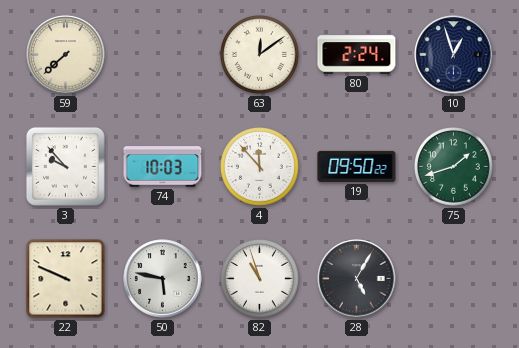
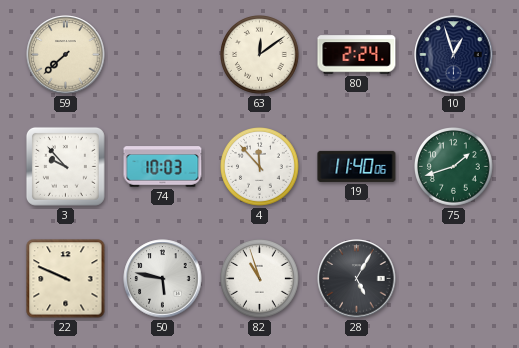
19: 09:50 -> 11:40 (357, 166)
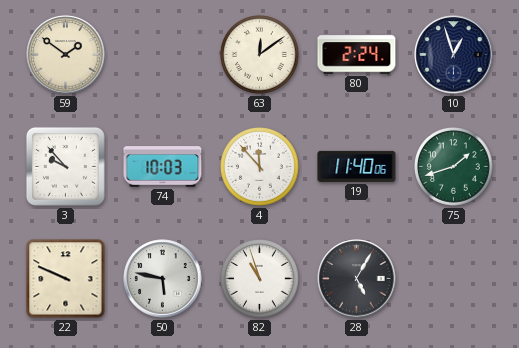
59: 7:38 -> 1:51 (66, 55)
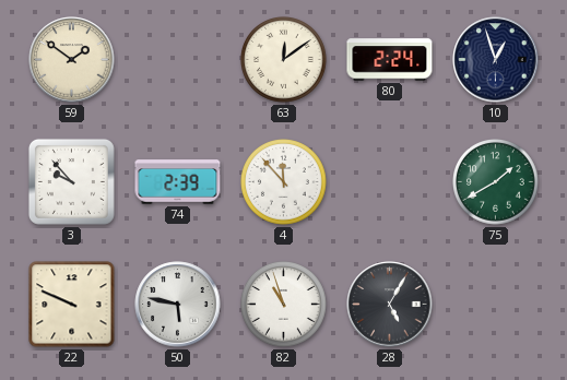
74: 10:03 -> 2:39 (178, 182)
19: 11:40 -> none (357, 166)
75: 1:42 -> 1:40 (496, 182)
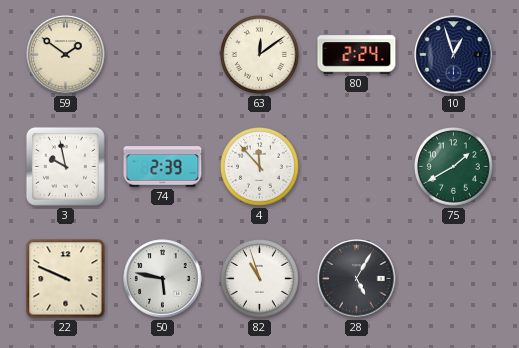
3: 9:53 -> 9:58 (65, 166)
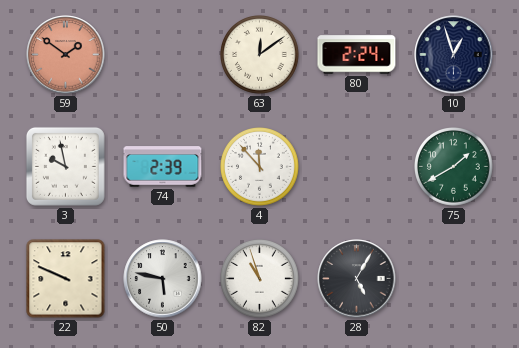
59 dial: cream -> salmon (66, 55)
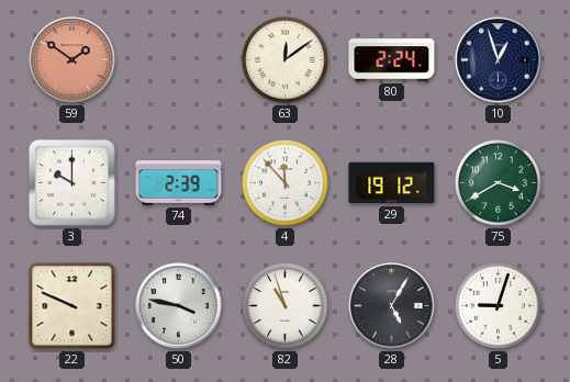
3: 9:58 -> 10:00 (71, 182)
29: none -> 19:12 (392, 183)
75: 1:40 -> 3:40 (499, 183)
50: 5:47 -> 3:47 (179, 306)
5: none -> 9:03 (499, 306)
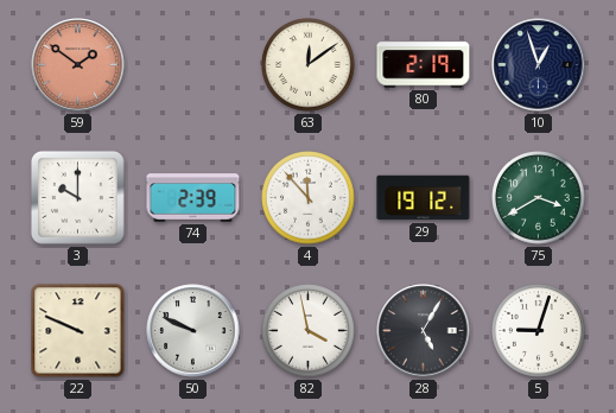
80: 2:24 -> 2:19 (424, 65)
50: 3:47 -> 9:49 (193, 331)
82: 10:57 -> 3:58 (309, 331)
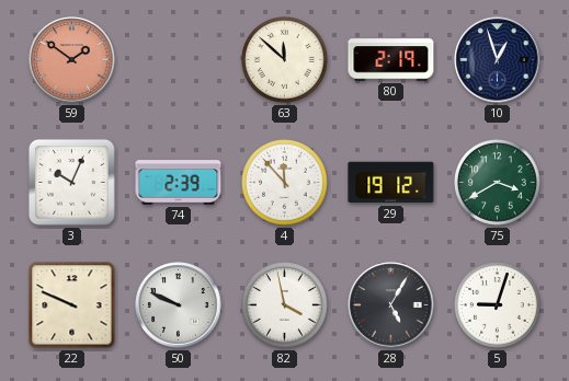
63: 12:09 -> 11:52 (285, 60)
3: 10:00 -> 10:04 (71, 182)
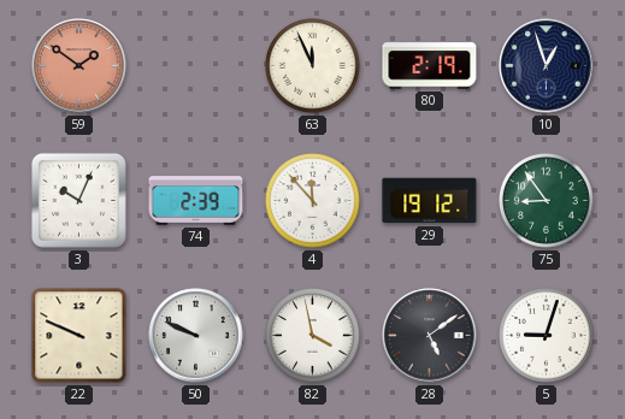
63: 11:52 -> 11:56 (313, 66)
75: 3:40 -> 8:54 (547, 201)
28: 5:05 -> 5:09 (430, 336)
